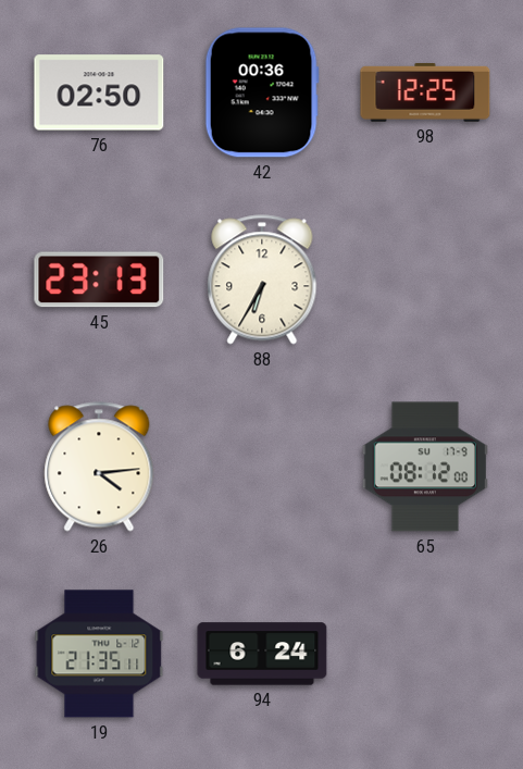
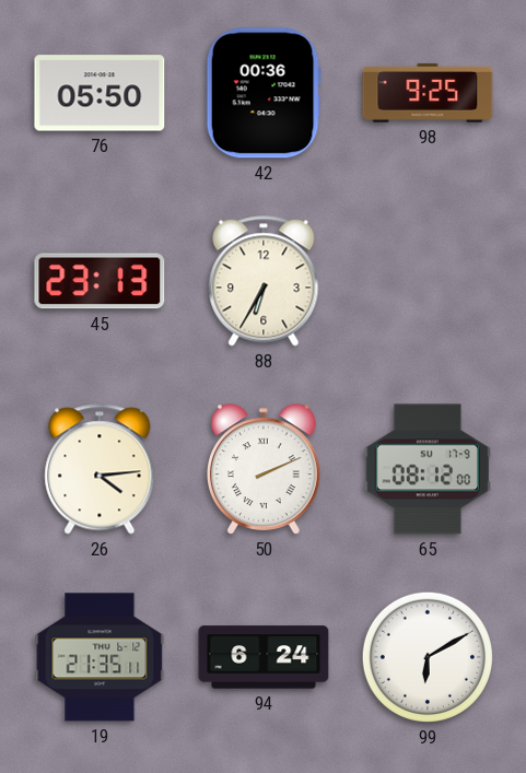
76: 02:50 -> 05:50 (100, 93)
98: 12:25 -> 9:25 (428, 93)
50: none -> 2:11 (265, 469)
99: none -> 6:10 (428, 657)
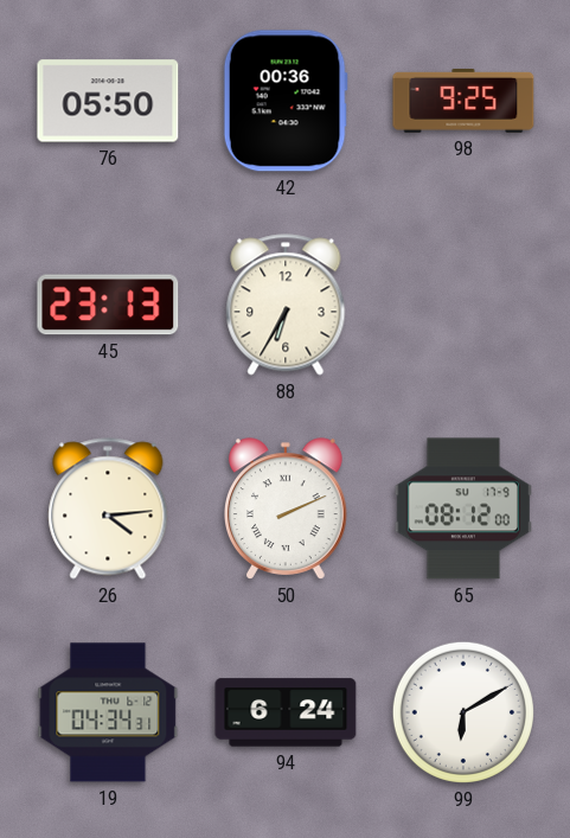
19: 21:35 -> 04:34 (108, 712)
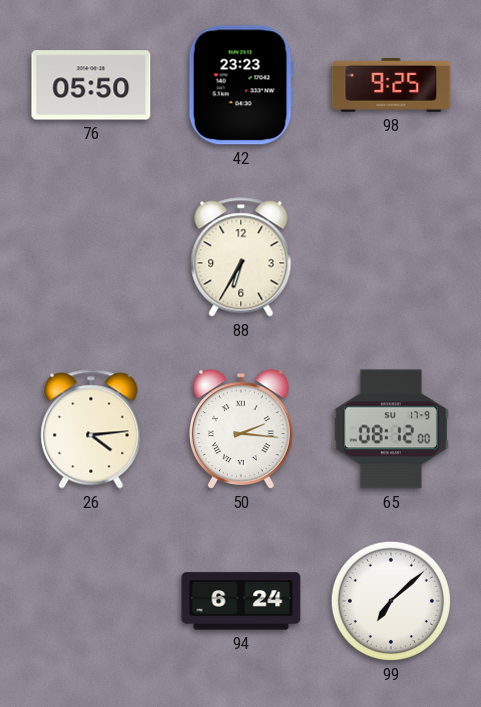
42: 00:36 -> 23:23 (241, 85)
45: 23:13 -> none (108, 305)
50: 2:11 -> 2:16 (242, 429)
19: 04:34 -> none (108, 712)
99: 6:10 -> 7:08 (391, 601)
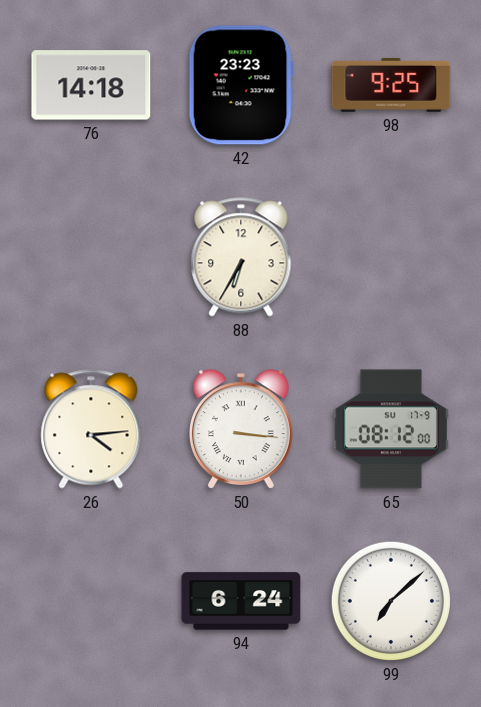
76: 05:50 -> 14:18 (91, 85)
50: 2:16 -> 3:16 (242, 429)
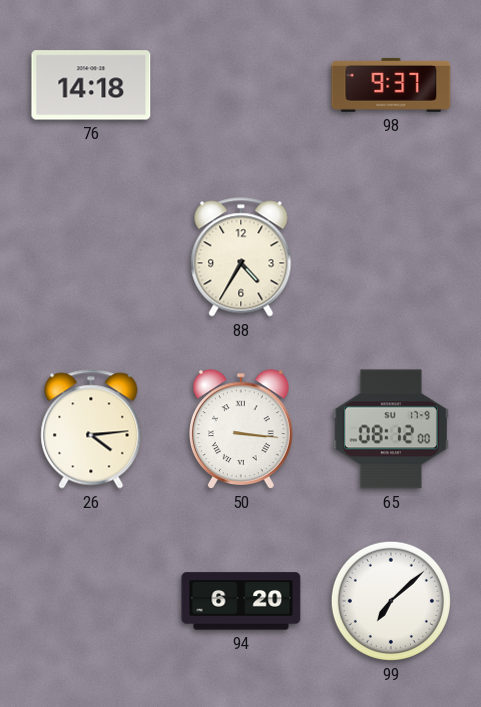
42: 23:23 -> none (241, 85)
98: 9:25 -> 9:37 (391, 85)
88: 6:35 -> 4:35 (241, 257)
94: 6:24 -> 6:20 (241, 601)
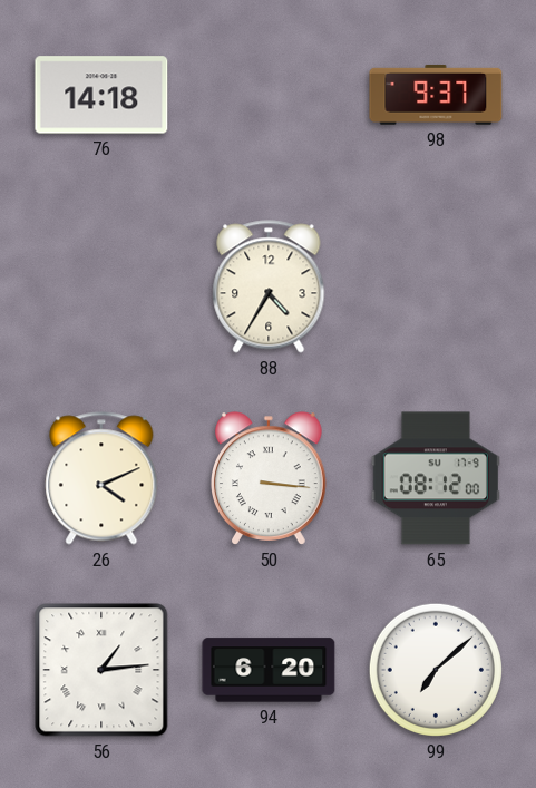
26: 4:14 -> 4:11 (101, 478)
56: none -> 1:14 (101, 670)
